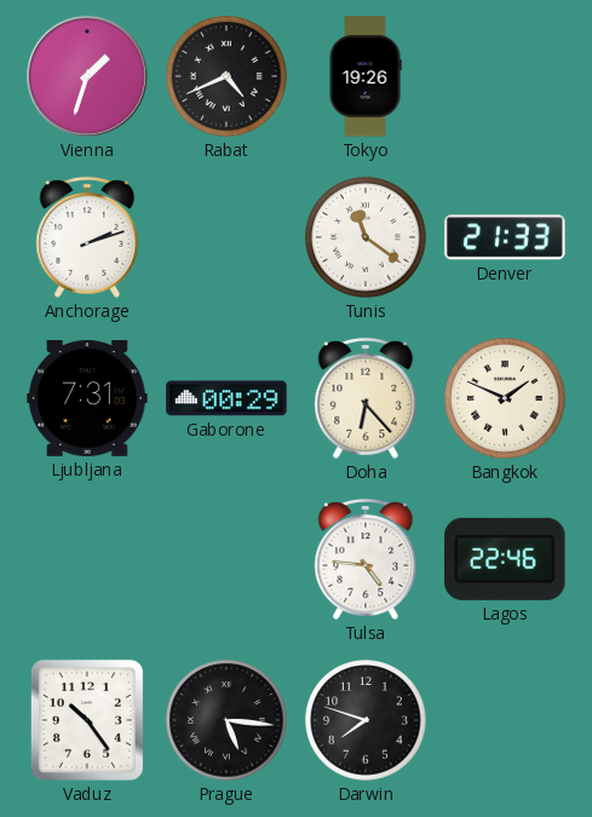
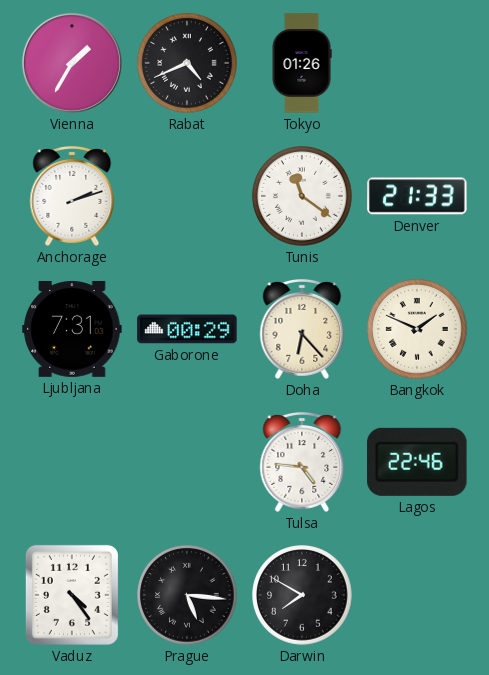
Vienna: 1:33 -> 1:35 (72, 63)
Tokyo: 19:26 -> 01:26 (302, 63)
Vaduz: 10:24 -> 4:24 (72, 595)
Darwin: 7:48 -> 7:50 (302, 595)
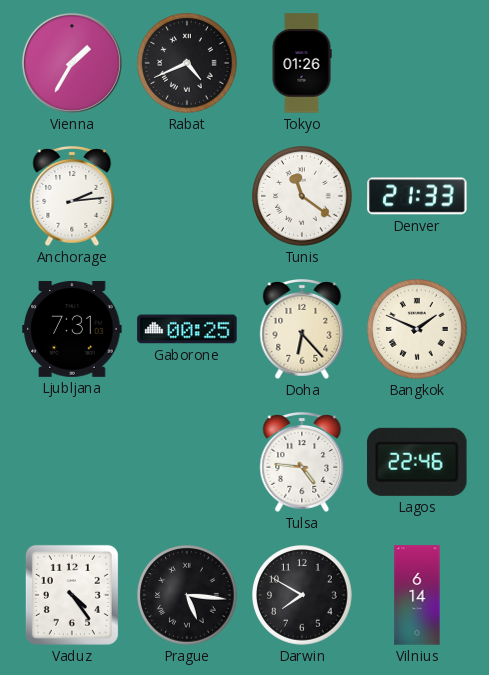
Anchorage: 2:12 -> 2:14 (72, 197)
Gaborone: 00:29 -> 00:25 (187, 329)
Vilnius: none -> 6:14 (417, 595)
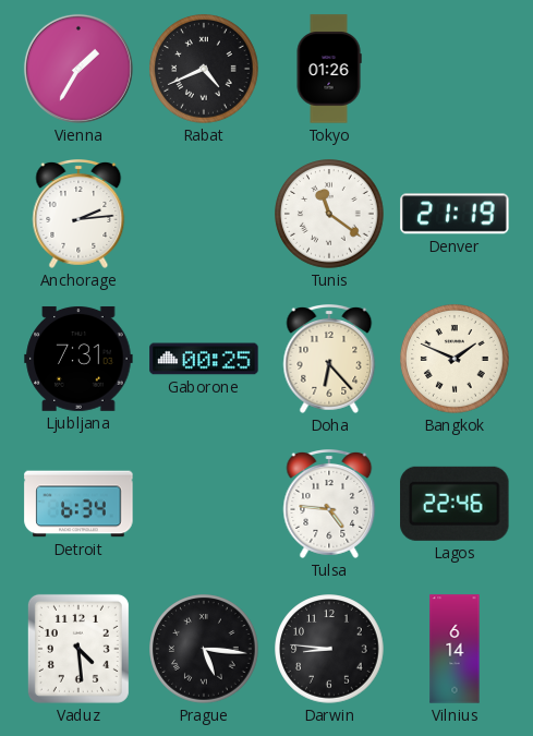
Denver: 21:33 -> 21:19 (455, 214)
Detroit: none -> 6:34 (78, 504)
Vaduz: 4:24 -> 4:29 (78, 649)
Darwin: 7:50 -> 8:46 (329, 649)
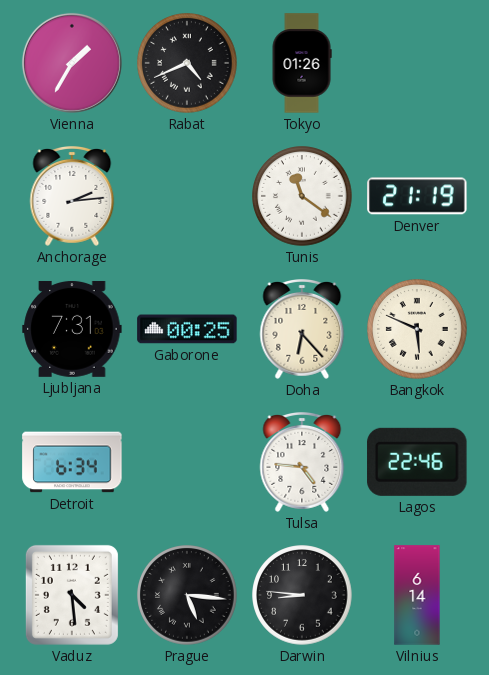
Bangkok: 1:49 -> 5:49 (417, 329)
